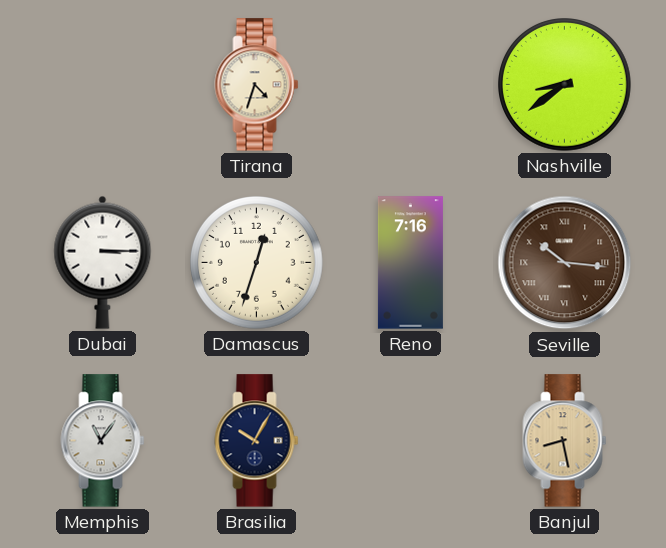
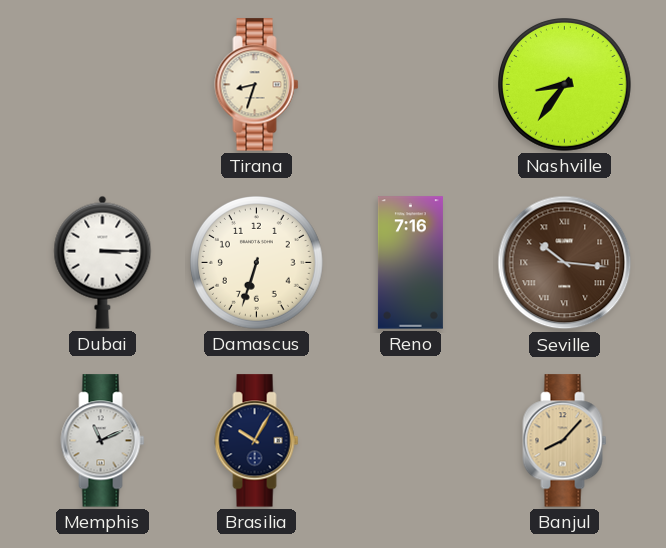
Tirana: 4:33 -> 8:33 (257, 85)
Nashville: 8:39 -> 8:36 (565, 85)
Damascus: 12:33 -> 6:33 (257, 263)
Memphis: 11:06 -> 11:11 (103, 441)
Banjul: 8:28 -> 8:07 (565, 441)
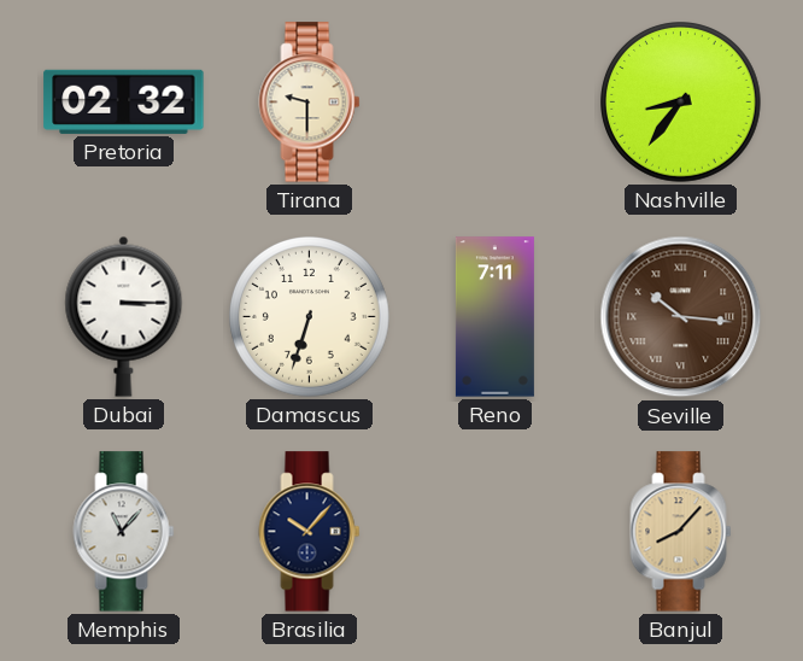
Pretoria: none -> 02:32 (124, 101)
Tirana: 8:33 -> 9:30 (310, 103)
Reno: 7:16 -> 7:11 (494, 317)
Memphis: 11:11 -> 11:07 (124, 532)
Brasilia: 10:05 -> 10:07 (310, 532)
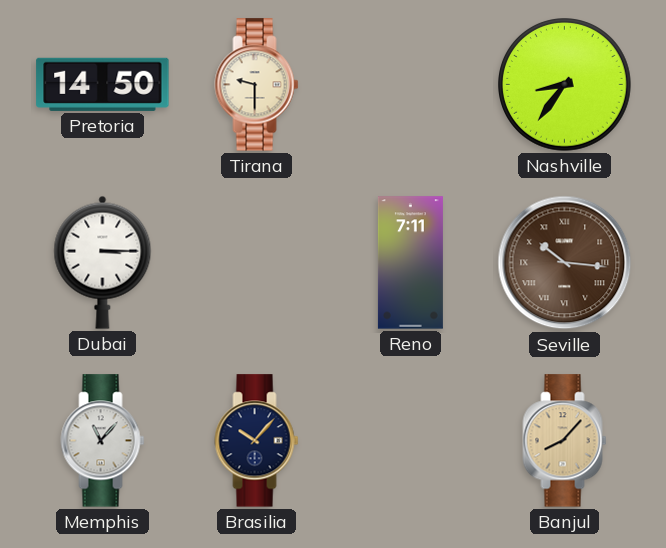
Pretoria: 02:32 -> 14:50 (103, 84)
Damascus: 6:33 -> none (310, 317)
